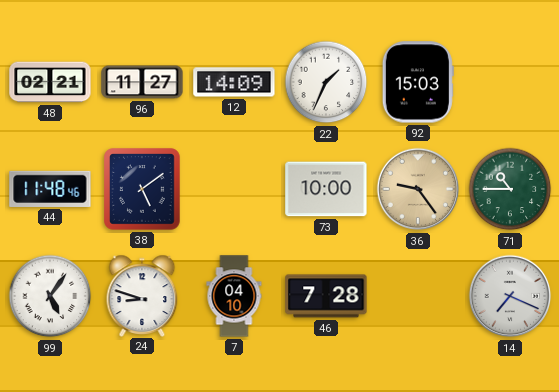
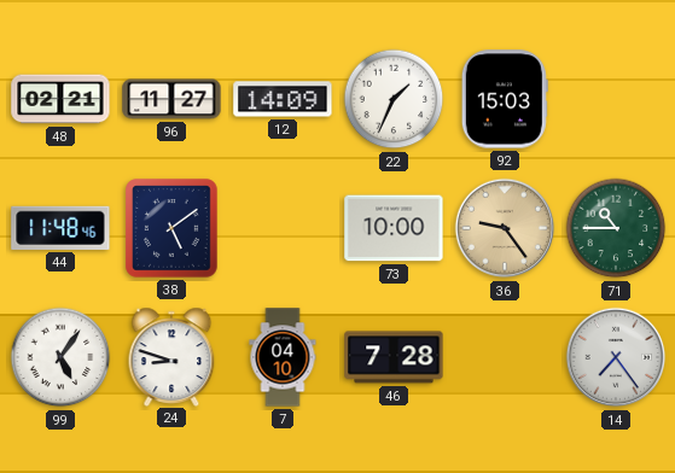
14: 7:19 -> 7:24 (616, 357)
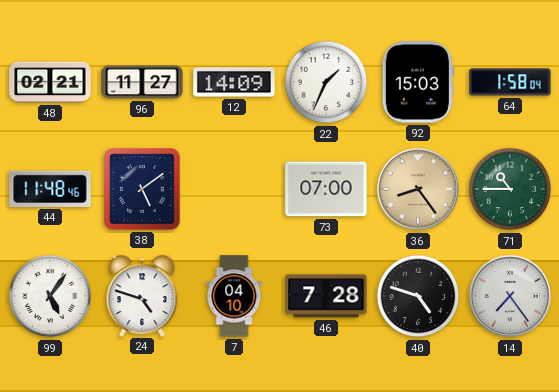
64: none -> 1:58 (510, 82)
73: 10:00 -> 07:00 (326, 189)
36: 9:24 -> 8:24 (418, 189)
24: 8:48 -> 4:48 (142, 295)
40: none -> 4:48 (418, 296)
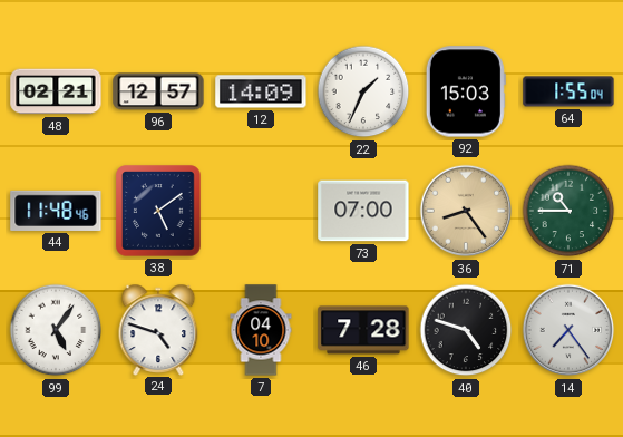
96: 11:27 -> 12:57 (158, 91)
64: 1:58 -> 1:55 (568, 91)
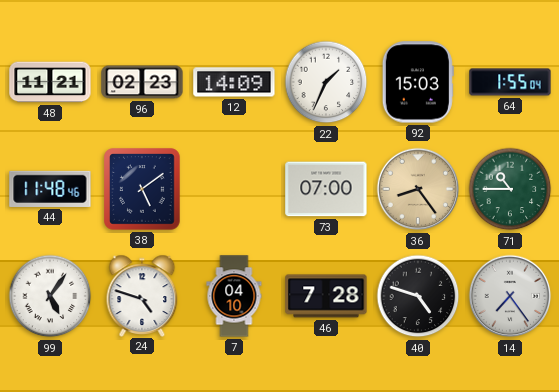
48: 02:21 -> 11:21 (50, 82)
96: 12:57 -> 02:23 (142, 82)
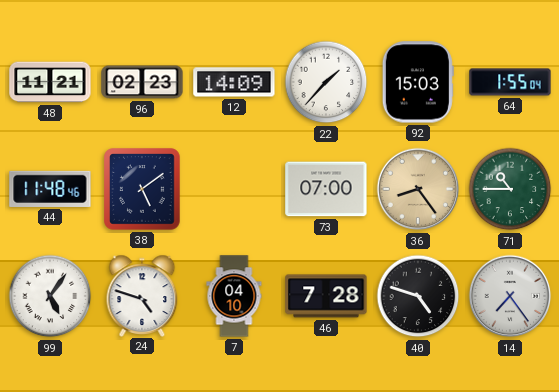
22: 1:34 -> 1:37 (326, 82)
